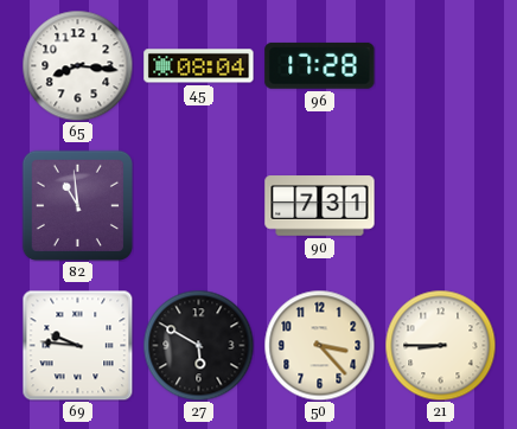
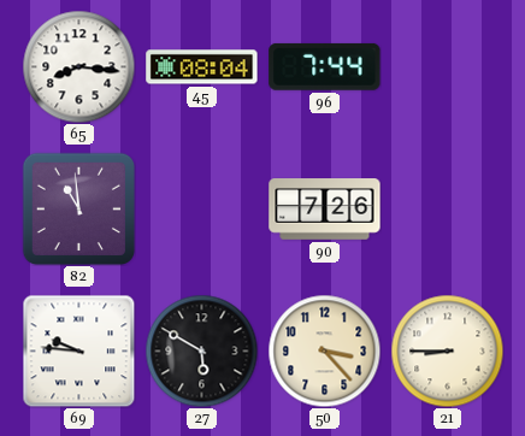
96: 17:28 -> 7:44 (325, 66)
90: 7:31 -> 7:26 (325, 210)
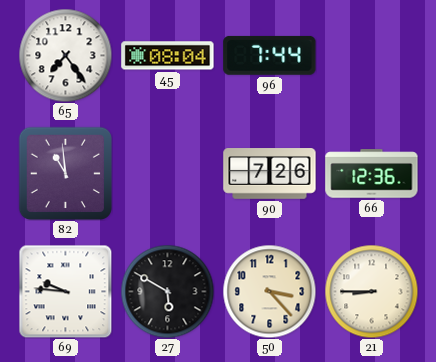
65: 8:16 -> 7:24 (65, 55)
66: none -> 12:36 (372, 174)
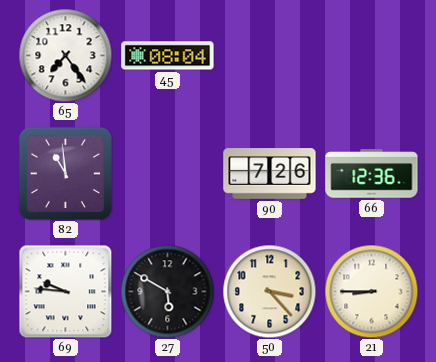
96: 7:44 -> none (270, 55)
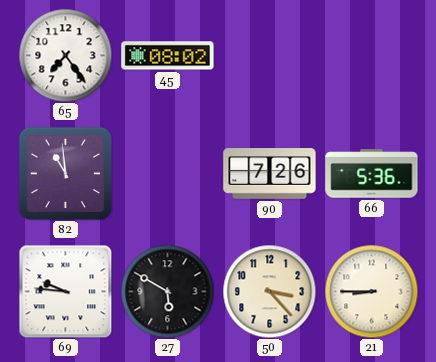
45: 08:04 -> 08:02 (168, 56)
66: 12:36 -> 5:36 (372, 174)
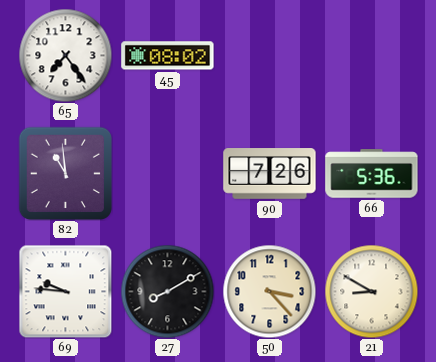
27: 5:50 -> 8:10 (167, 291)
21: 8:45 -> 8:50 (371, 291)
